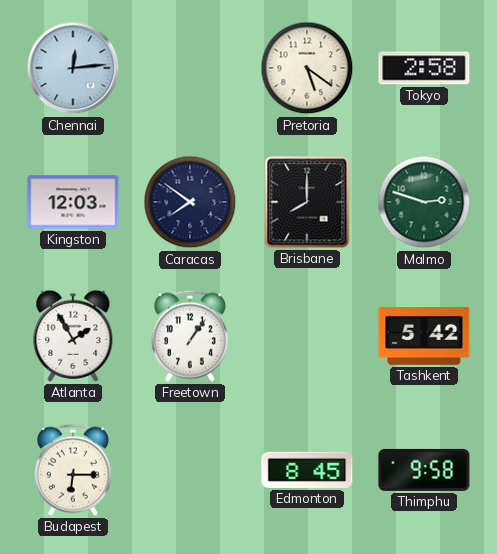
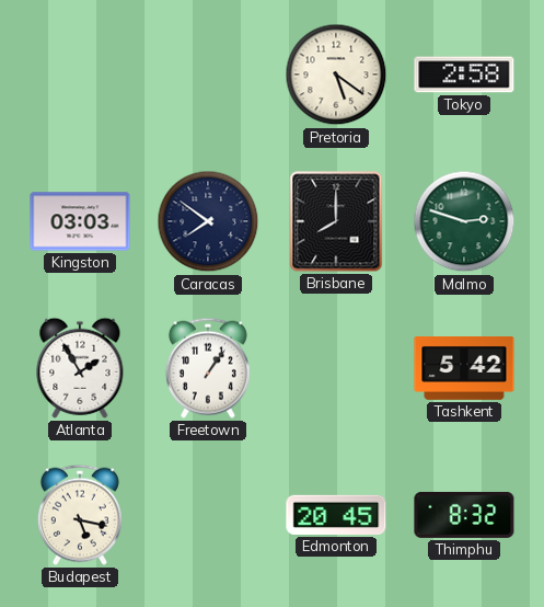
Chennai: 12:14 -> none (73, 68)
Kingston: 12:03 -> 03:03 (80, 221)
Budapest: 6:15 -> 5:17 (80, 515)
Edmonton: 8:45 -> 20:45 (336, 515)
Thimphu: 9:58 -> 8:32 (464, 515)
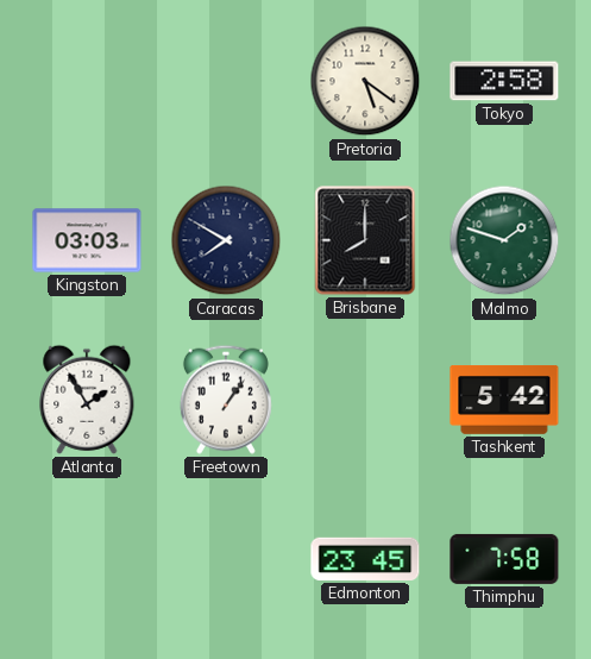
Caracas: 7:51 -> 7:50 (226, 240)
Malmo: 2:48 -> 1:48 (504, 240)
Budapest: 5:17 -> none (80, 515)
Edmonton: 20:45 -> 23:45 (365, 559)
Thimphu: 8:32 -> 7:58 (504, 559)
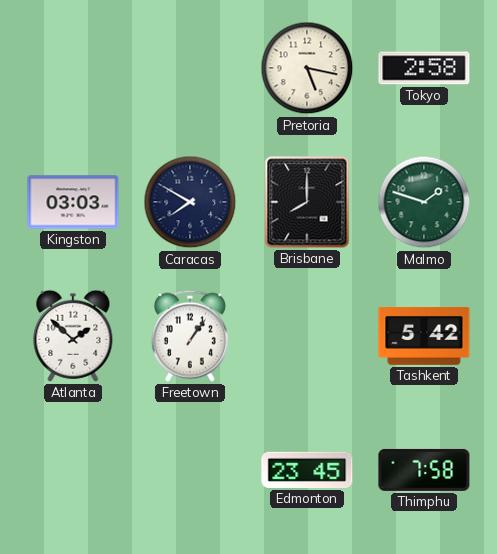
Pretoria: 5:21 -> 5:17 (307, 68)
Atlanta: 1:55 -> 1:52 (73, 336)
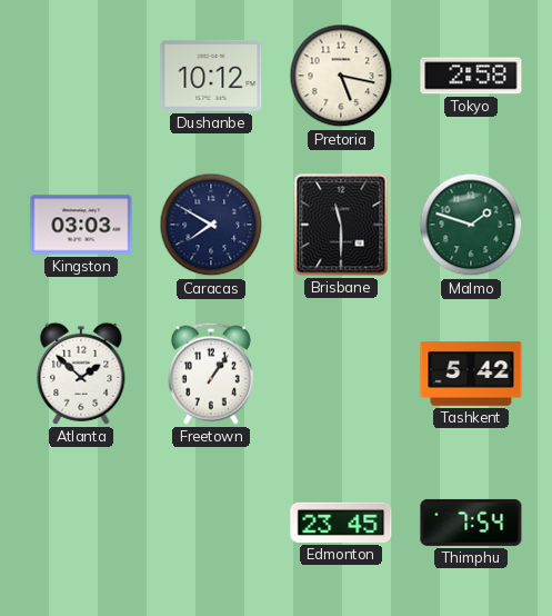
Dushanbe: none -> 10:12 (211, 76)
Brisbane: 8:00 -> 11:30 (341, 225)
Thimphu: 7:58 -> 7:54 (471, 523)
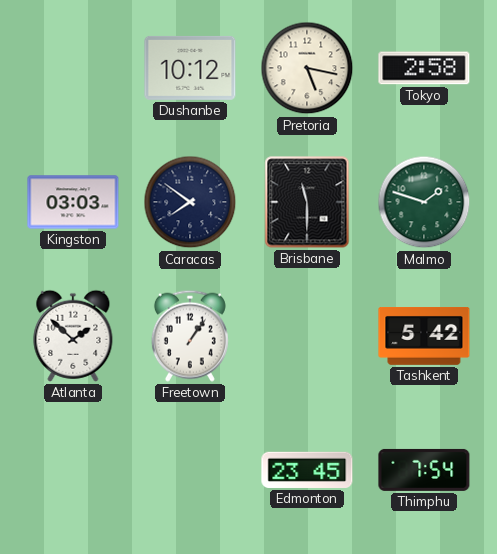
Caracas: 7:50 -> 7:51 (190, 202)
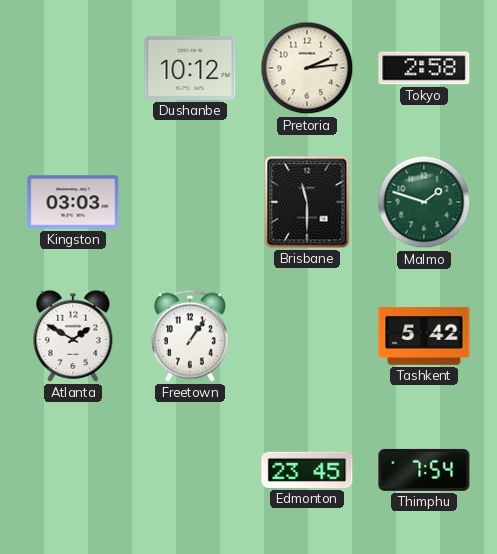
Pretoria: 5:17 -> 2:14 (307, 68)
Caracas: 7:51 -> none (190, 202)
Atlanta: 1:52 -> 1:50 (73, 336)
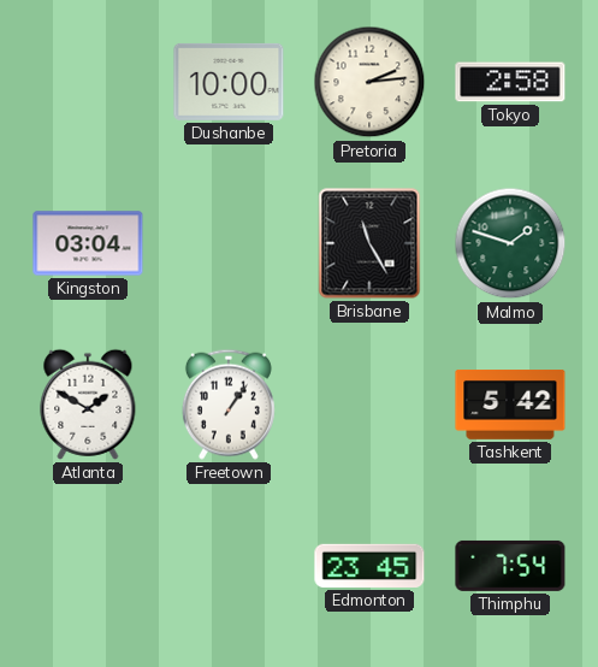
Dushanbe: 10:12 -> 10:00 (229, 82)
Kingston: 03:03 -> 03:04 (88, 243)
Brisbane: 11:30 -> 11:25 (369, 243)
